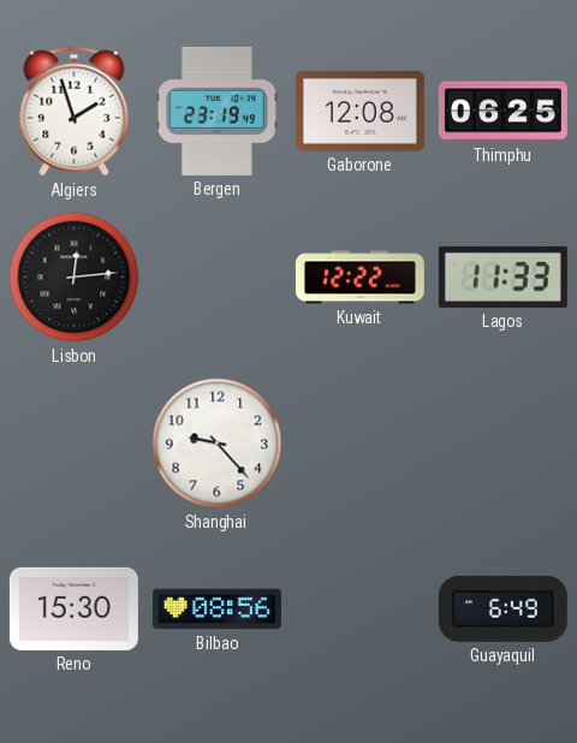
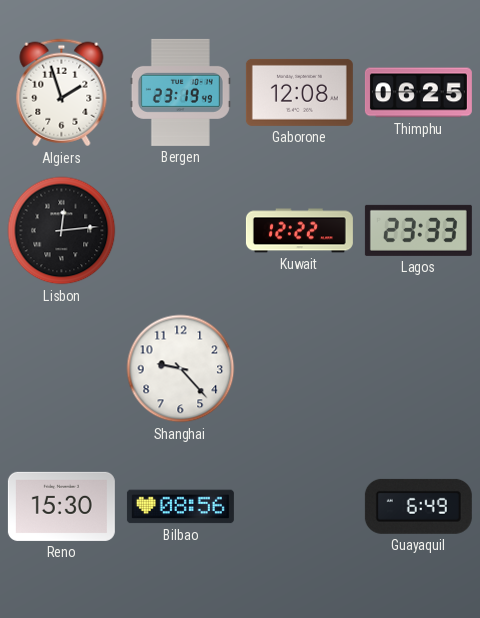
Lagos: 11:33 -> 23:33 (418, 230)
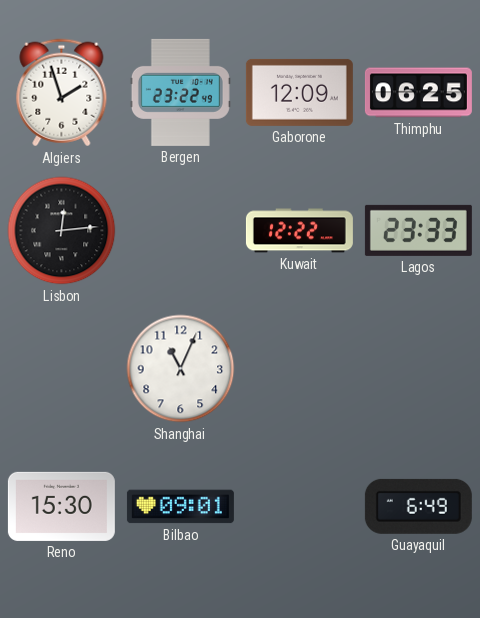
Bergen: 23:19 -> 23:22 (180, 92)
Gaborone: 12:08 -> 12:09 (299, 92)
Shanghai: 9:23 -> 11:04 (181, 369)
Bilbao: 08:56 -> 09:01 (180, 507)
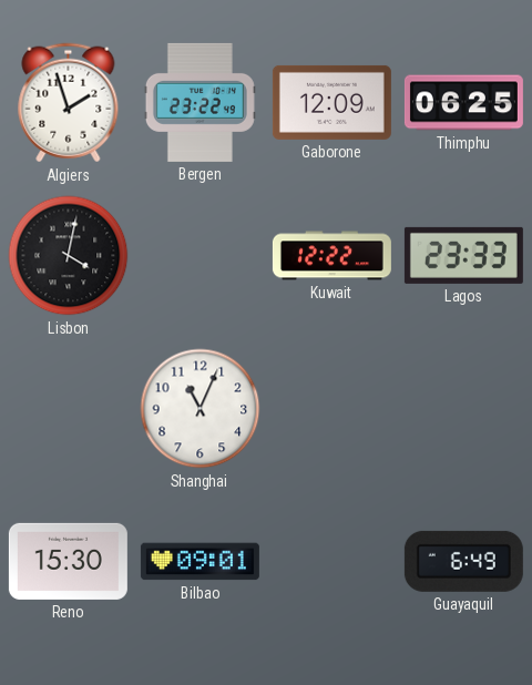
Lisbon: 12:14 -> 4:02 (69, 256)
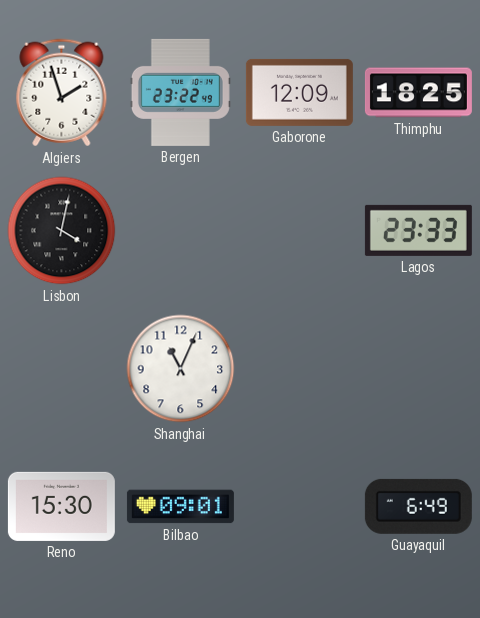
Thimphu: 06:25 -> 18:25 (418, 93)
Kuwait: 12:22 -> none (331, 256)
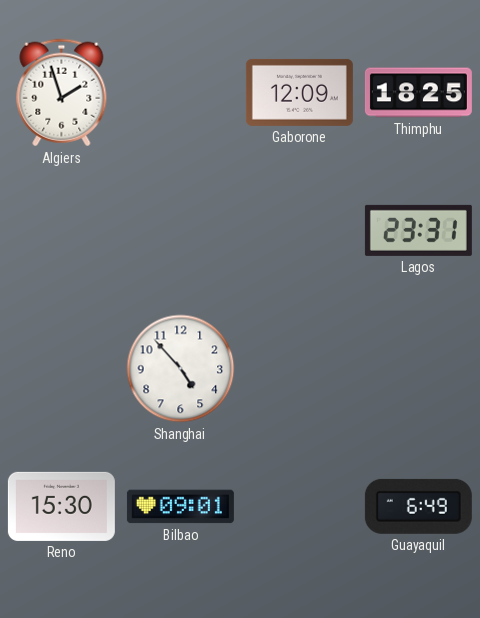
Bergen: 23:22 -> none (180, 92)
Lisbon: 4:02 -> none (62, 231)
Lagos: 23:33 -> 23:31 (418, 230)
Shanghai: 11:04 -> 4:53 (181, 369)
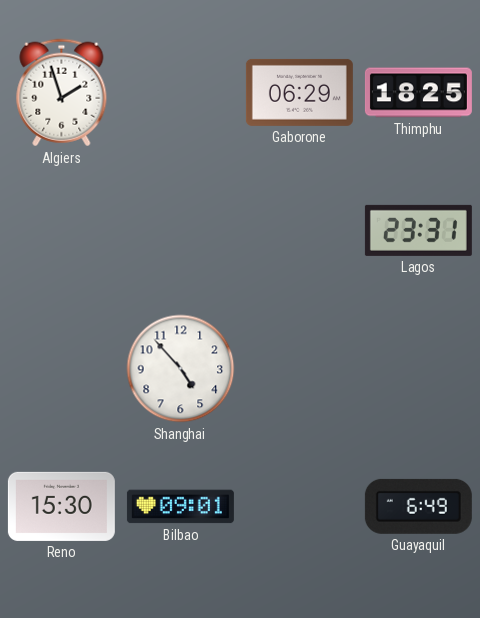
Gaborone: 12:09 -> 06:29 (299, 92)
